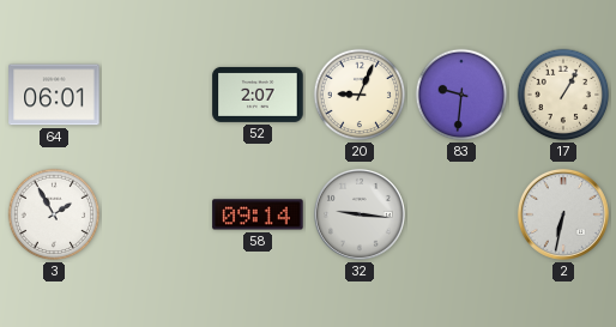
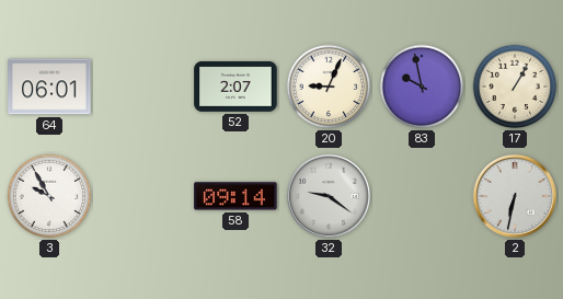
83: 9:31 -> 9:58 (422, 87)
3: 1:55 -> 9:55 (49, 196)
32: 9:16 -> 9:21 (329, 196)
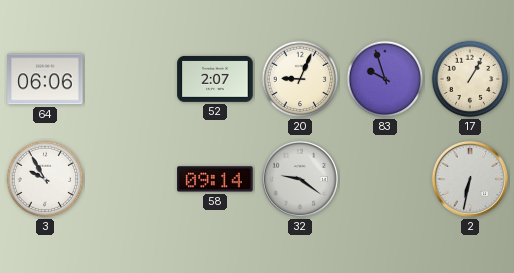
64: 06:01 -> 06:06 (45, 79)
83: 9:58 -> 9:57 (385, 79)
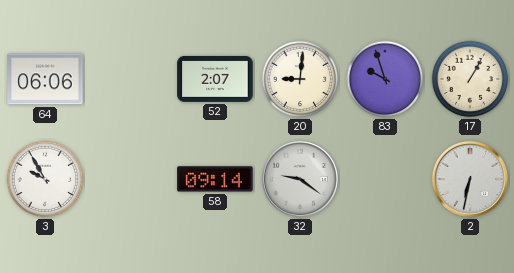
20: 9:04 -> 9:01 (300, 79)
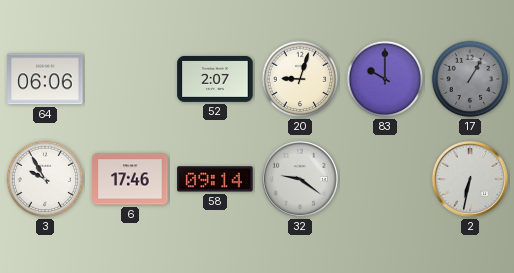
20: 9:01 -> 9:03 (300, 79)
83: 9:57 -> 10:00 (385, 79)
17 dial: cream -> grey (470, 79)
6: none -> 17:46 (130, 179)
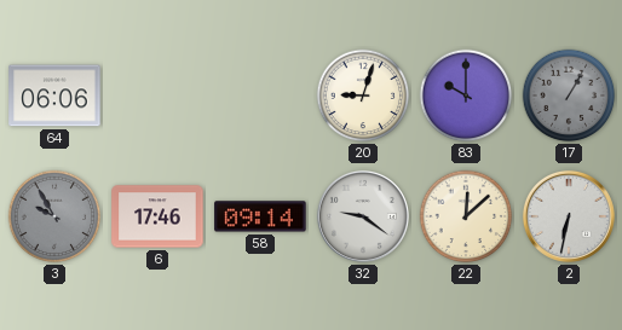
52: 2:07 -> none (215, 79)
3 dial: white -> grey (54, 216)
22: none -> 12:08 (466, 216)
